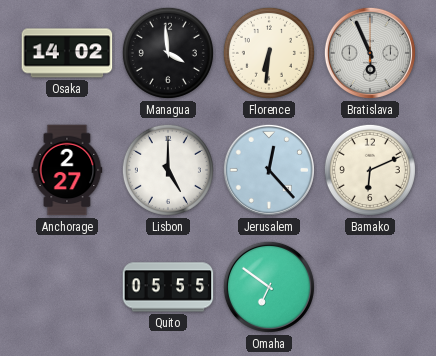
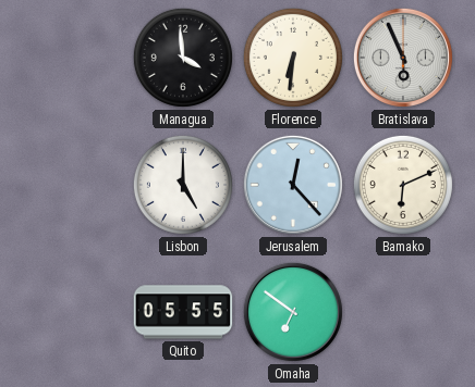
Osaka: 14:02 -> none (67, 53)
Anchorage: 2:27 -> none (67, 170)
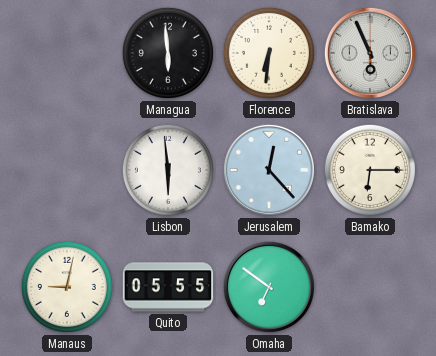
Managua: 3:59 -> 5:59 (168, 53)
Lisbon: 5:00 -> 5:59 (168, 170)
Bamako: 6:11 -> 6:15 (370, 170)
Manaus: none -> 9:02 (67, 287)
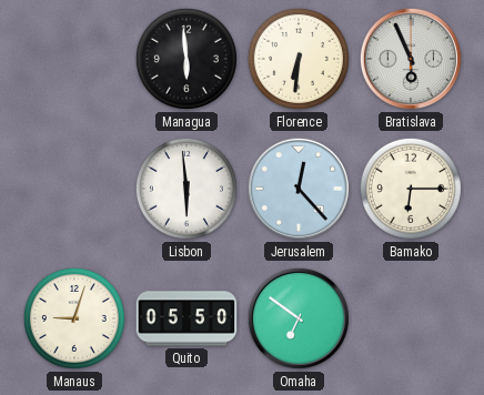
Manaus: 9:02 -> 9:03 (74, 318)
Quito: 05:55 -> 05:50 (186, 318)
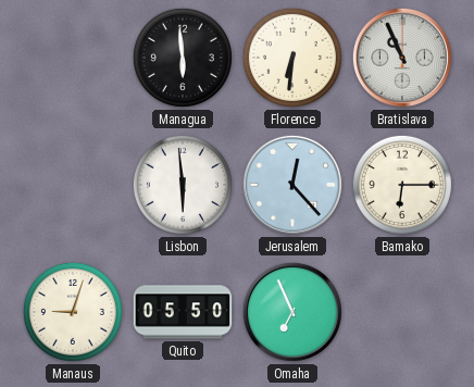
Bratislava: 5:56 -> 10:56 (402, 58)
Omaha: 6:51 -> 6:56 (292, 312)
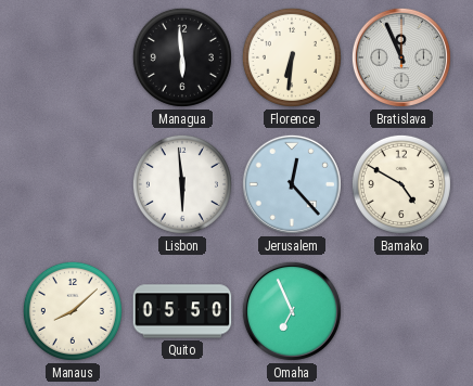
Bratislava: 10:56 -> 11:56 (401, 57)
Bamako: 6:15 -> 4:50 (401, 184)
Manaus: 9:03 -> 8:08 (73, 311)
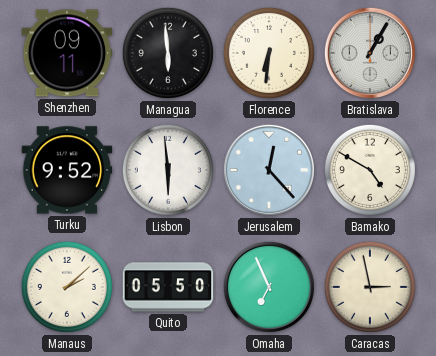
Shenzhen: none -> 09:11 (67, 53)
Bratislava: 11:56 -> 1:05 (370, 53)
Turku: none -> 9:52 (67, 170)
Manaus: 8:08 -> 2:08 (67, 287)
Caracas: none -> 2:58 (370, 287)
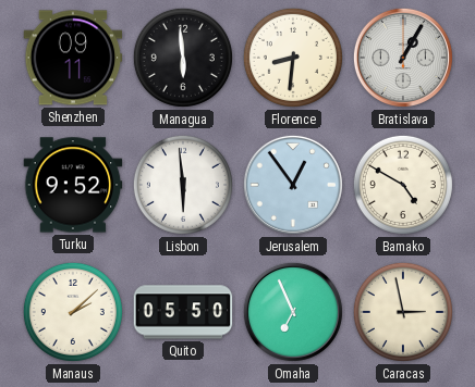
Florence: 6:31 -> 8:31 (293, 58)
Jerusalem: 12:23 -> 12:54 (293, 185)
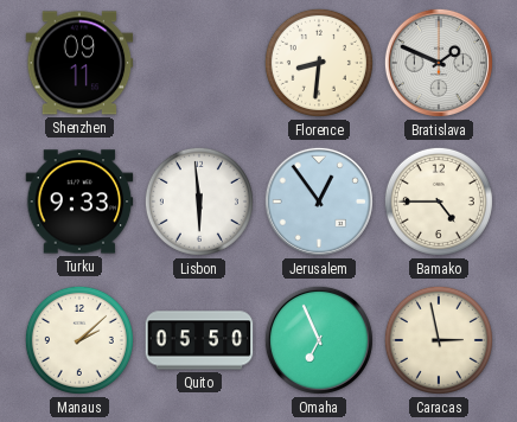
Managua: 5:59 -> none (183, 58)
Bratislava: 1:05 -> 1:49 (439, 63)
Turku: 9:52 -> 9:33 (79, 202)
Bamako: 4:50 -> 4:45 (439, 202)
